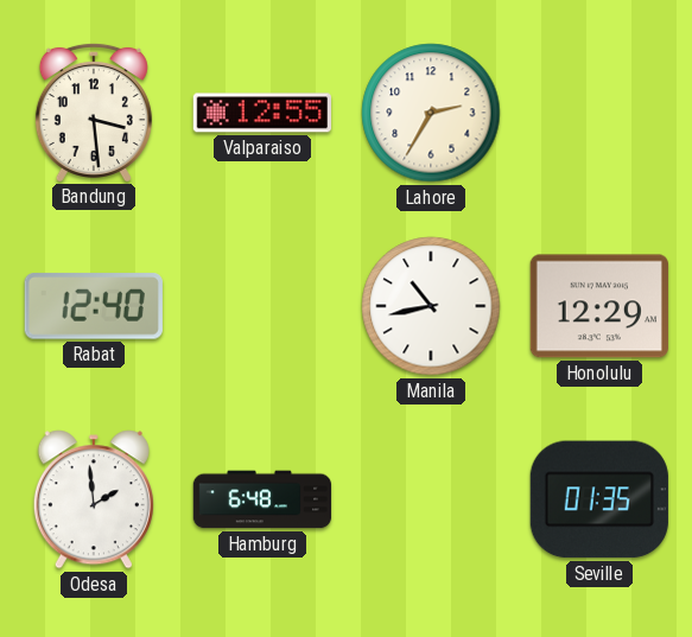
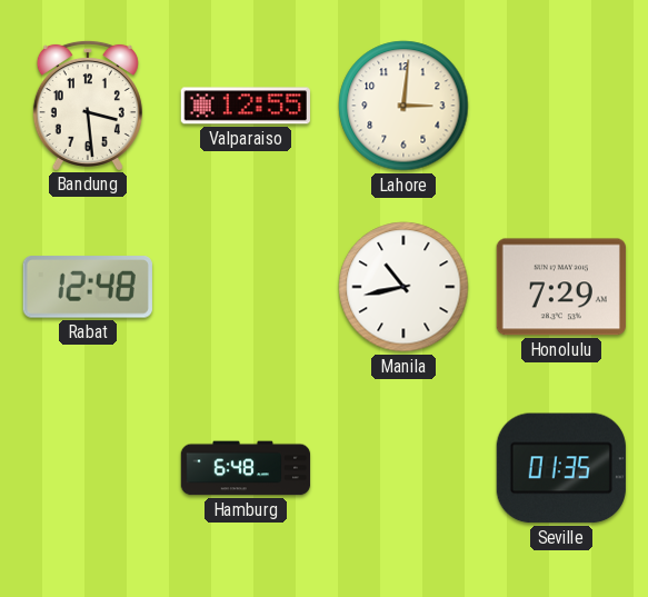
Lahore: 2:35 -> 3:01 (403, 106)
Rabat: 12:40 -> 12:48 (88, 287)
Honolulu: 12:29 -> 7:29 (561, 287)
Odesa: 1:59 -> none (94, 499)
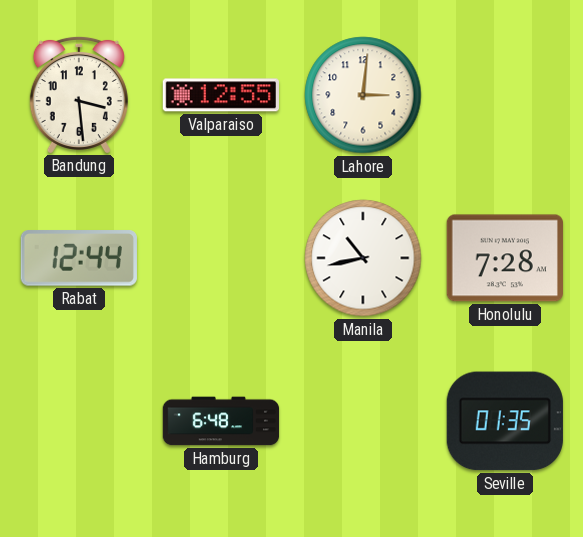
Rabat: 12:48 -> 12:44 (79, 258)
Honolulu: 7:29 -> 7:28 (505, 258)
